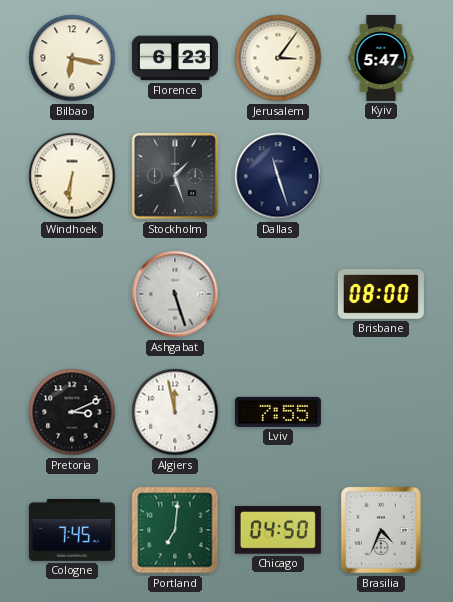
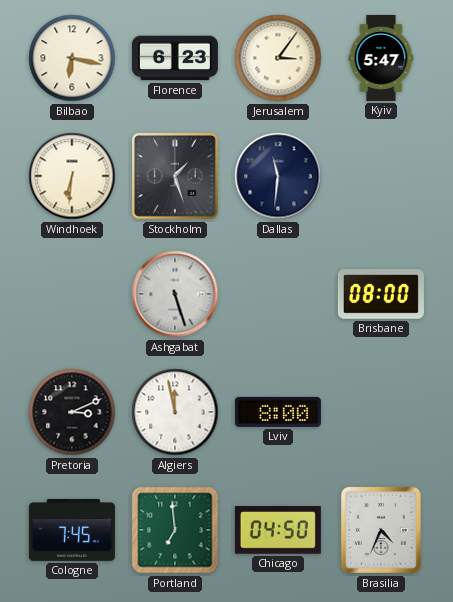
Dallas: 11:27 -> 11:31 (278, 176)
Lviv: 7:55 -> 8:00 (278, 412)
Portland: 7:01 -> 6:59 (175, 530)
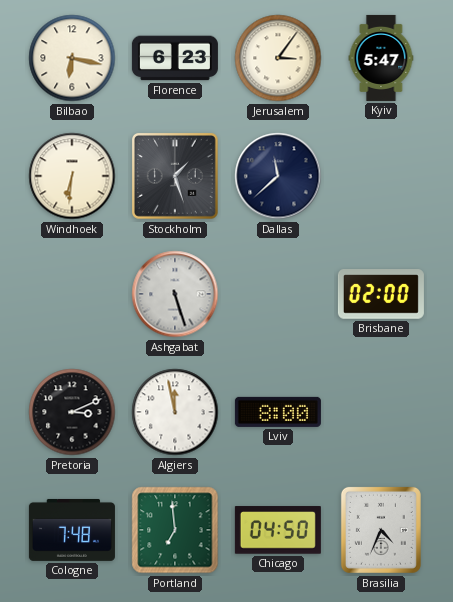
Dallas: 11:31 -> 11:38 (278, 176)
Brisbane: 08:00 -> 02:00 (381, 294)
Cologne: 7:45 -> 7:48 (72, 530)
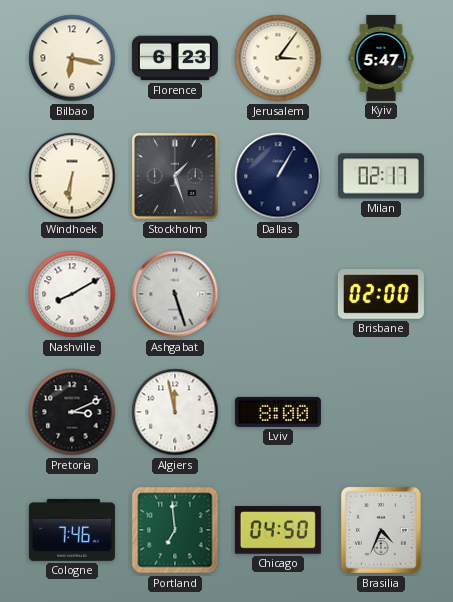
Dallas: 11:38 -> 1:05 (278, 176)
Milan: none -> 02:17 (381, 176)
Nashville: none -> 8:10 (72, 294)
Cologne: 7:48 -> 7:46 (72, 530)
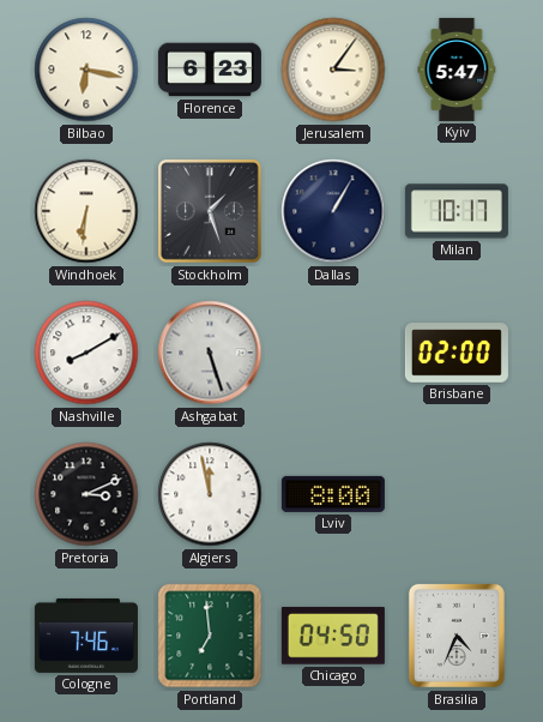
Milan: 02:17 -> 10:17 (457, 211)
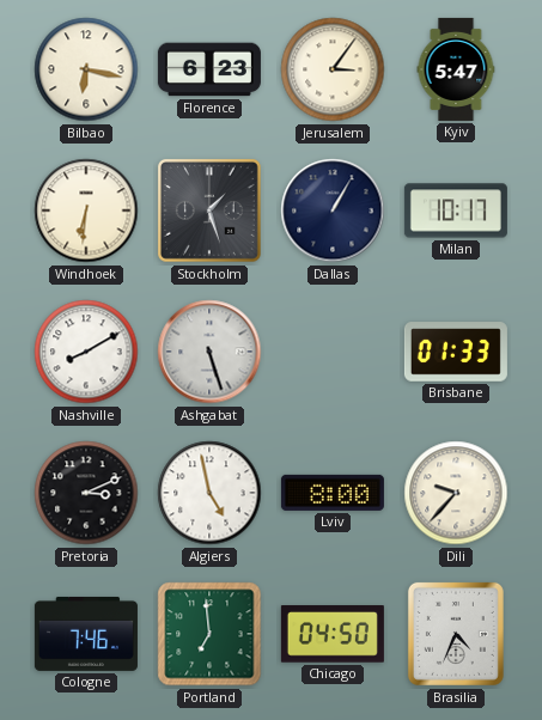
Brisbane: 02:00 -> 01:33 (456, 352)
Algiers: 11:58 -> 4:58 (209, 493)
Dili: none -> 9:37 (456, 493)
